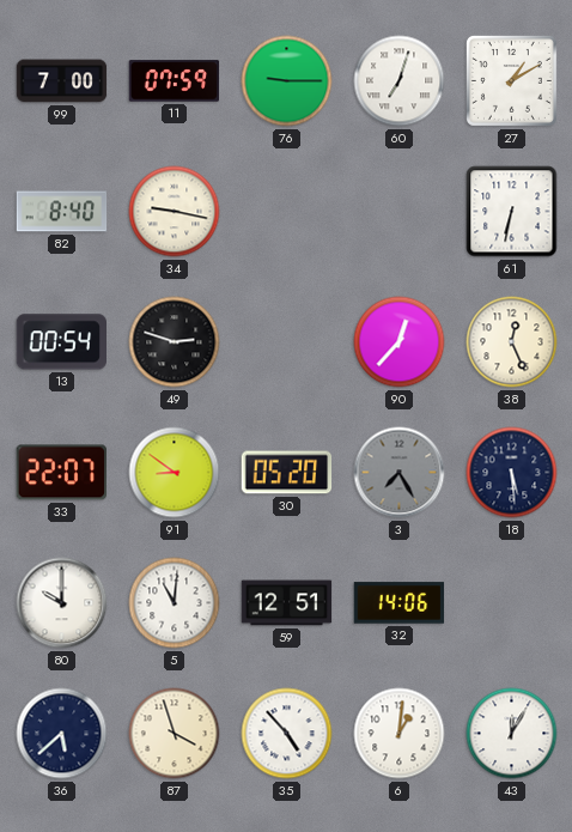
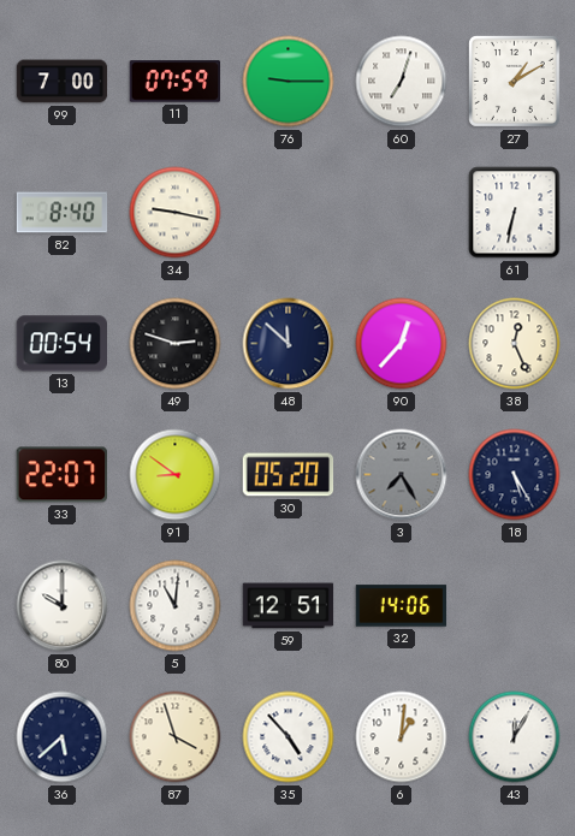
48: none -> 11:52 (289, 344)
18: 5:29 -> 5:25 (515, 475)
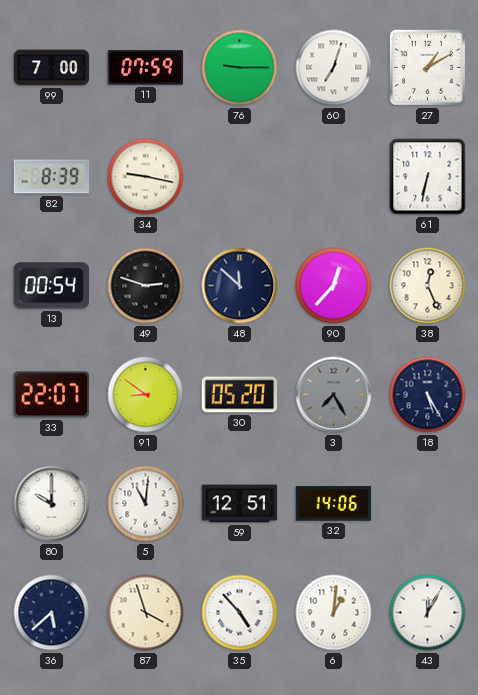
82: 8:40 -> 8:39 (52, 177)
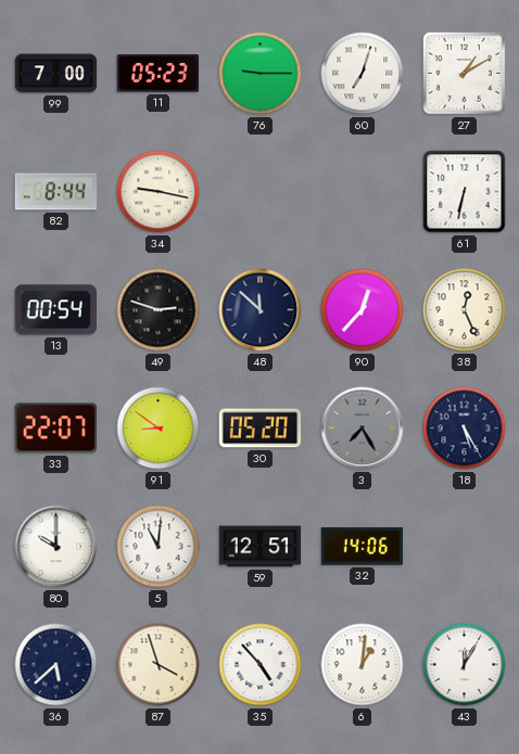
11: 07:59 -> 05:23 (159, 74)
82: 8:39 -> 8:44 (56, 192)
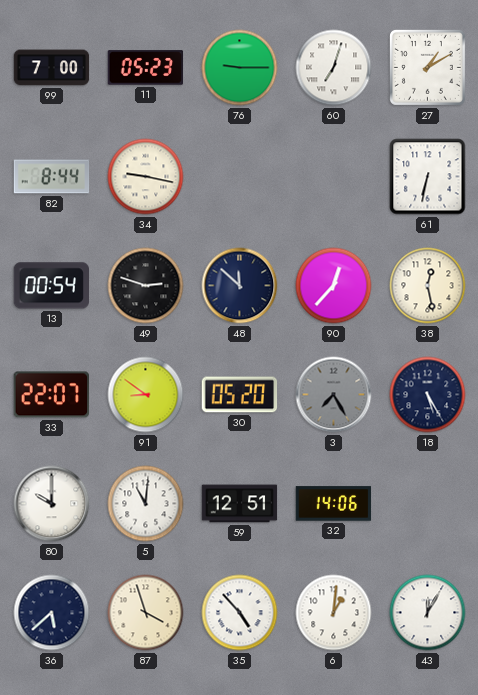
38: 12:26 -> 12:28 (428, 286)
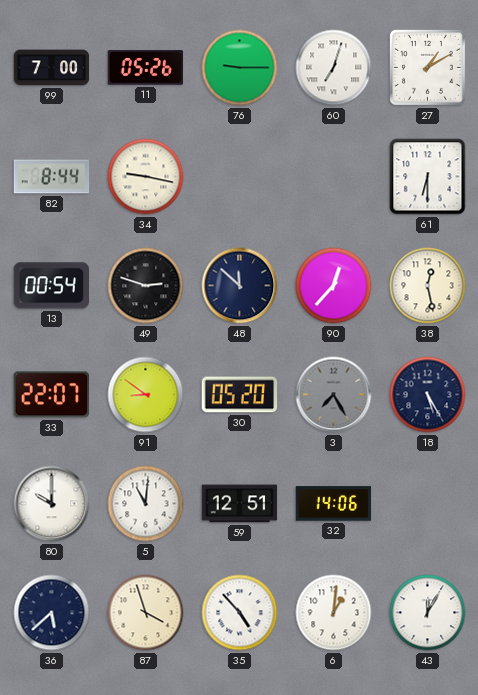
11: 05:23 -> 05:26 (146, 68)
61: 6:32 -> 6:30 (428, 177)
